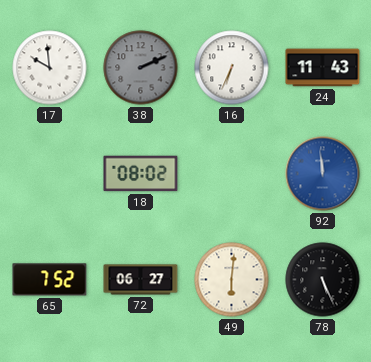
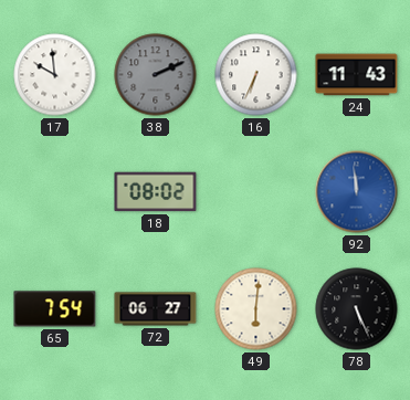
65: 7:52 -> 7:54 (55, 309)
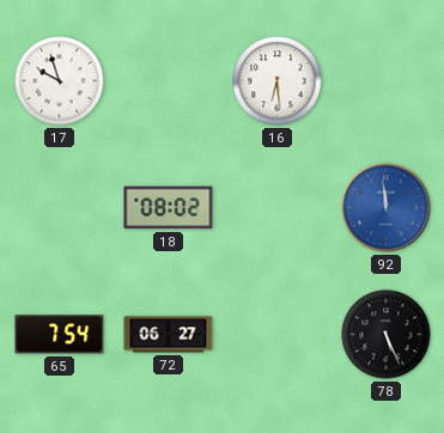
17: 9:59 -> 9:57 (60, 81)
38: 2:11 -> none (156, 75)
16: 6:34 -> 6:29 (278, 81)
24: 11:43 -> none (357, 75)
49: 6:01 -> none (256, 309)
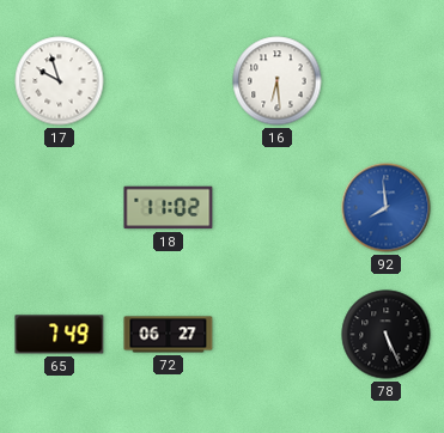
18: 08:02 -> 11:02 (169, 208)
92: 11:59 -> 7:59 (387, 208)
65: 7:54 -> 7:49 (60, 335)
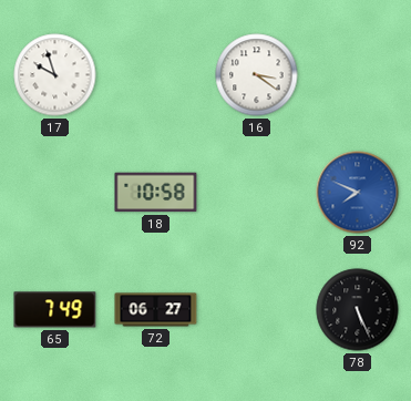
16: 6:29 -> 3:21 (257, 75)
18: 11:02 -> 10:58 (156, 193)
92: 7:59 -> 7:49 (358, 193)
